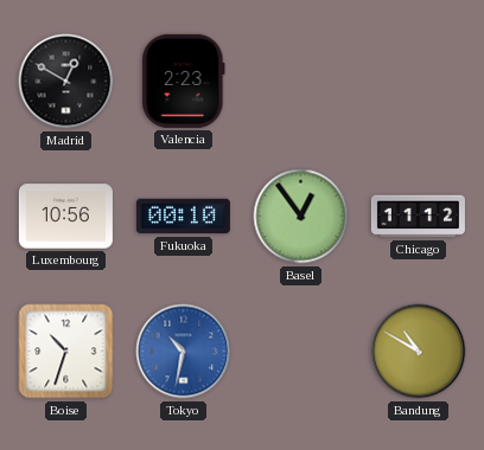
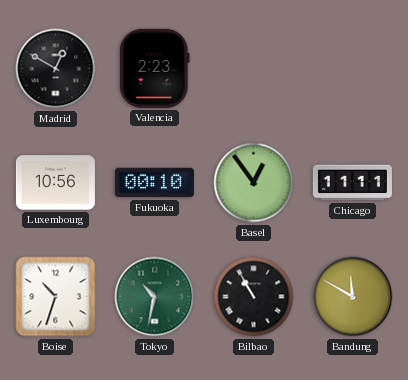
Chicago: 11:12 -> 11:11 (352, 183)
Tokyo dial: blue -> green (155, 297)
Bilbao: none -> 10:55 (254, 297)
Bandung: 10:50 -> 11:50 (353, 297)
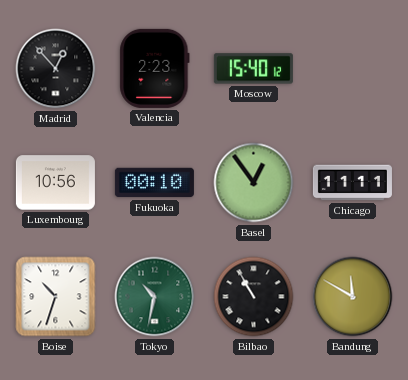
Madrid: 12:50 -> 12:53 (56, 69)
Moscow: none -> 15:40 (253, 69)
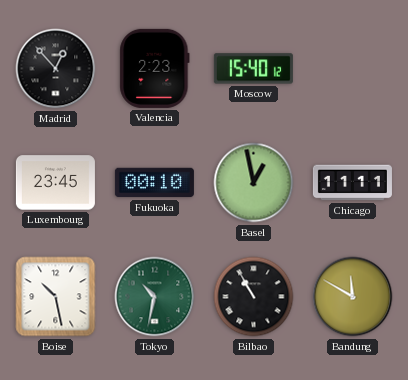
Luxembourg: 10:56 -> 23:45 (55, 183)
Basel: 12:54 -> 12:58 (254, 183)
Boise: 10:33 -> 10:28 (56, 297)
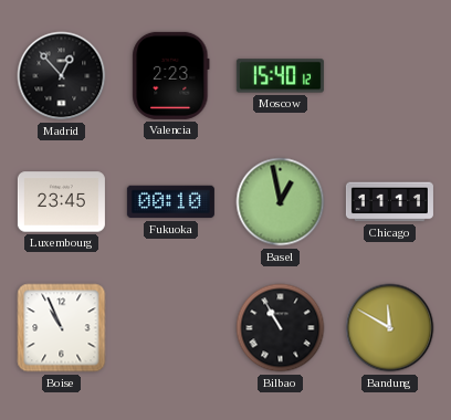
Boise: 10:28 -> 10:56 (62, 328)
Tokyo: 10:32 -> none (155, 297)
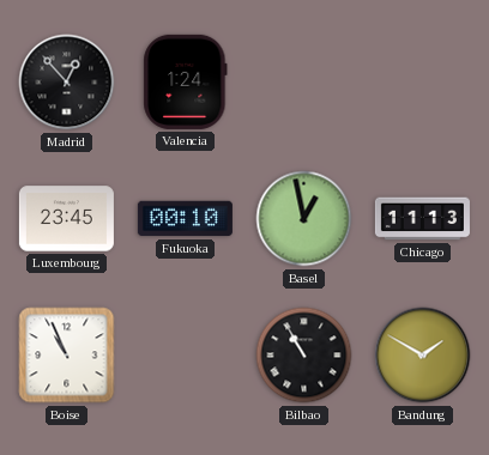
Valencia: 2:23 -> 1:24 (186, 81)
Moscow: 15:40 -> none (280, 76)
Chicago: 11:11 -> 11:13 (422, 219)
Bandung: 11:50 -> 1:50 (423, 356)
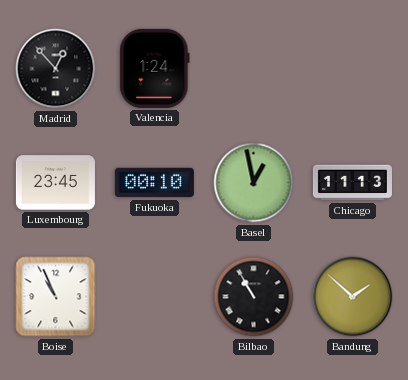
Bandung: 1:50 -> 1:52 (353, 297)
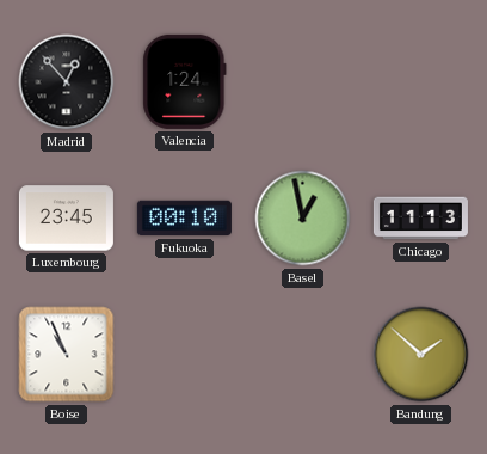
Bilbao: 10:55 -> none (254, 297)
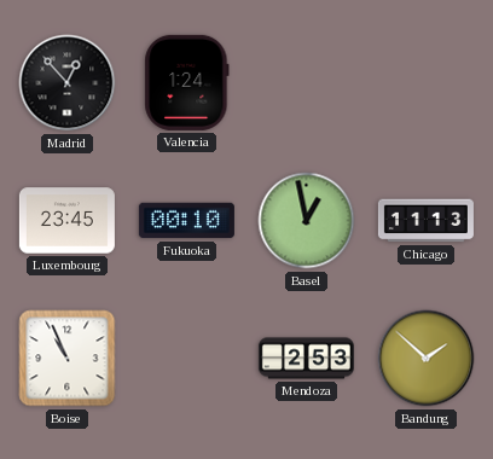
Mendoza: none -> 2:53 (306, 359)
